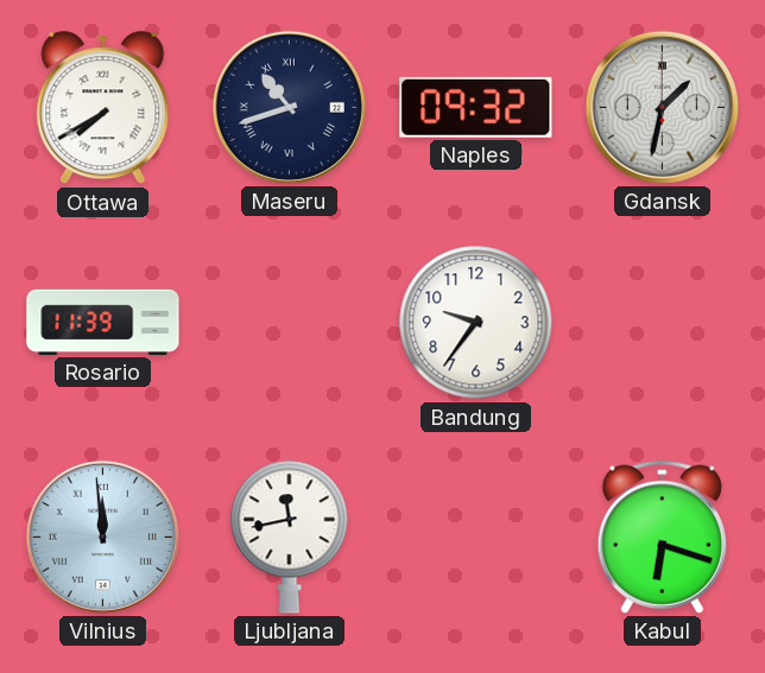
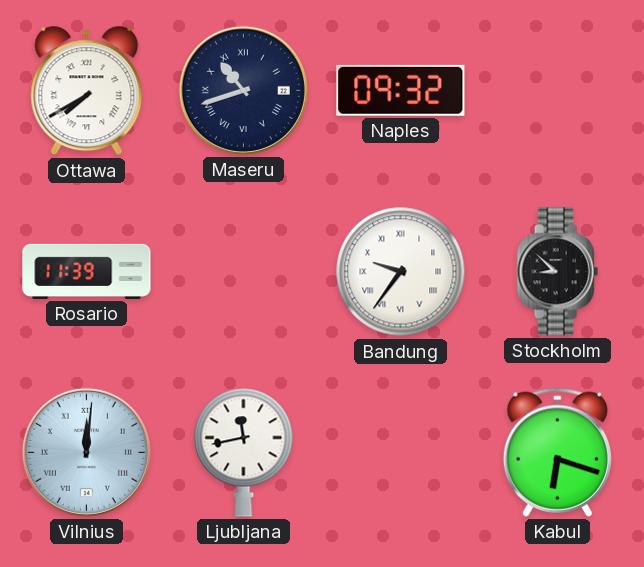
Gdansk: 1:32 -> none (662, 107)
Bandung numerals: Arabic -> Roman (401, 272)
Stockholm: none -> 8:52 (557, 272)
Vilnius: 11:59 -> 12:01 (86, 452)
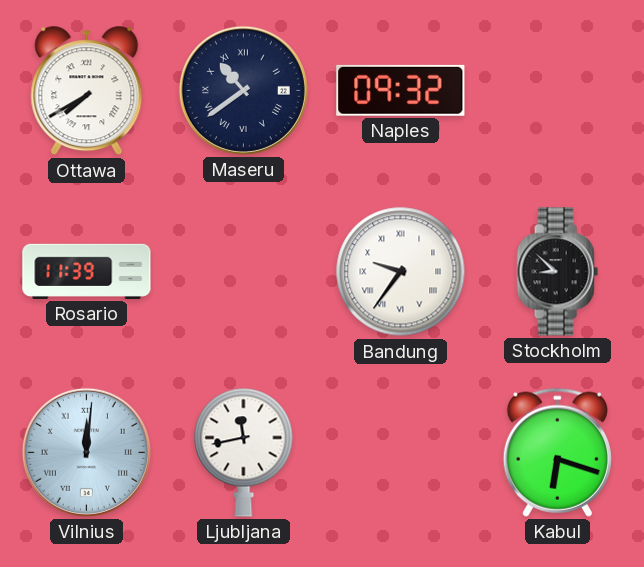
Maseru: 10:42 -> 10:39 (243, 90)
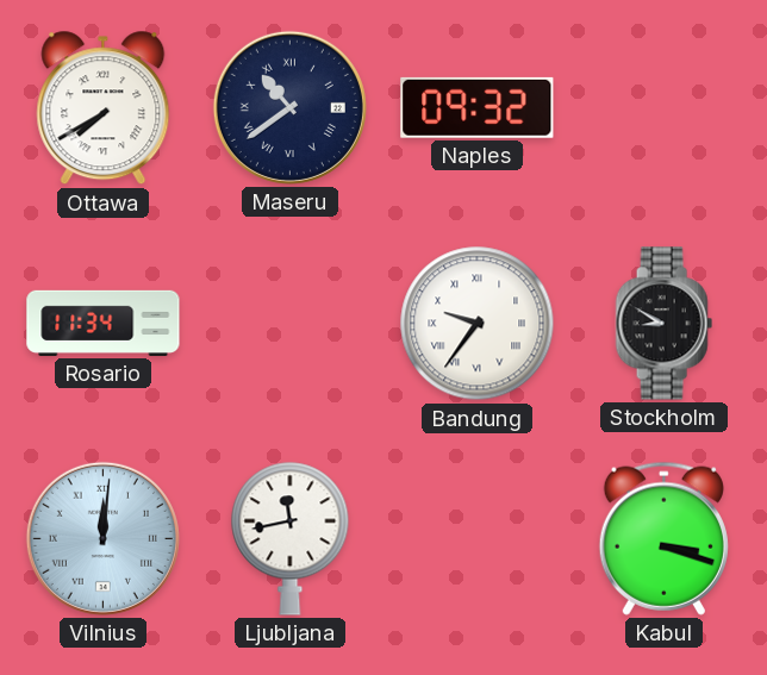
Rosario: 11:39 -> 11:34 (104, 323)
Stockholm: 8:52 -> 8:50 (663, 324)
Kabul: 6:18 -> 3:18 (663, 538)
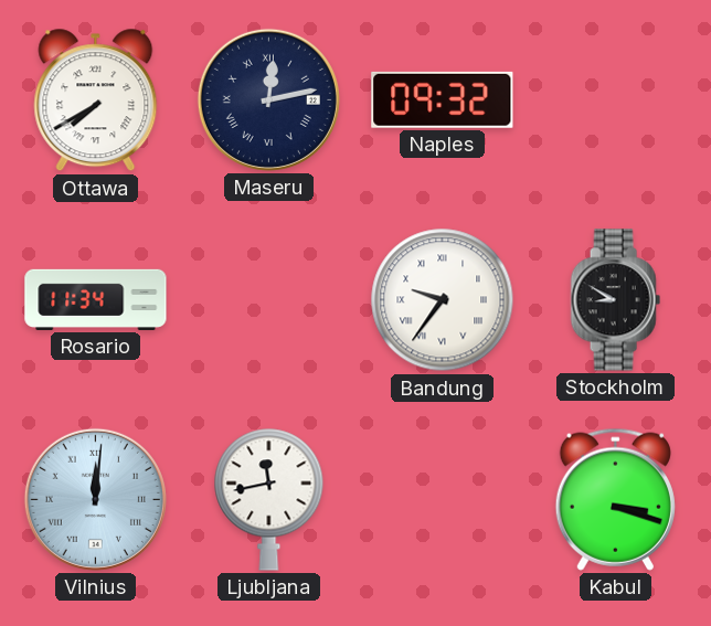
Maseru: 10:39 -> 12:13 (268, 99)
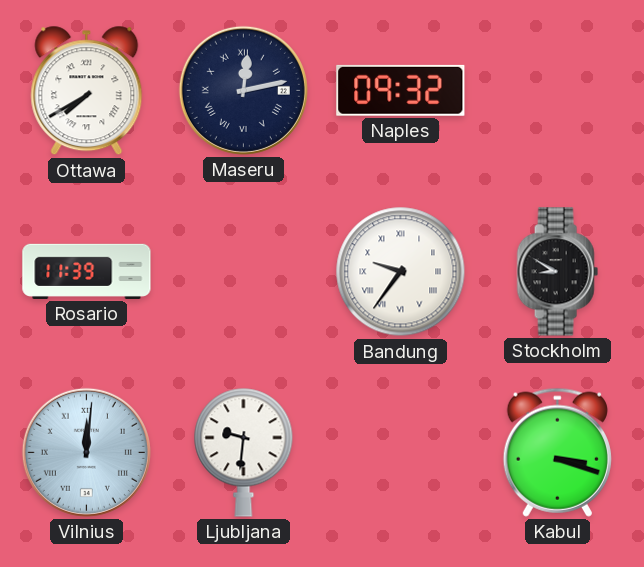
Rosario: 11:34 -> 11:39 (87, 271)
Ljubljana: 11:43 -> 9:31 (244, 452)
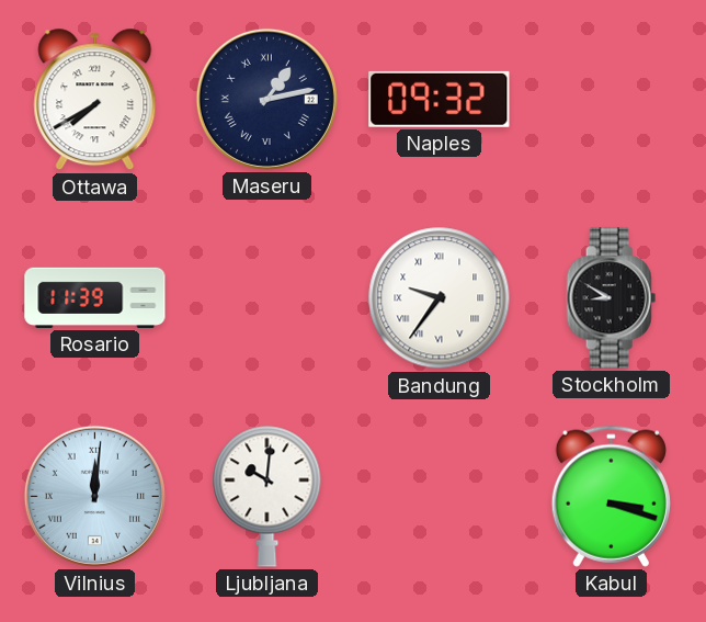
Maseru: 12:13 -> 1:13 (266, 99)
Ljubljana: 9:31 -> 10:01 (267, 496)
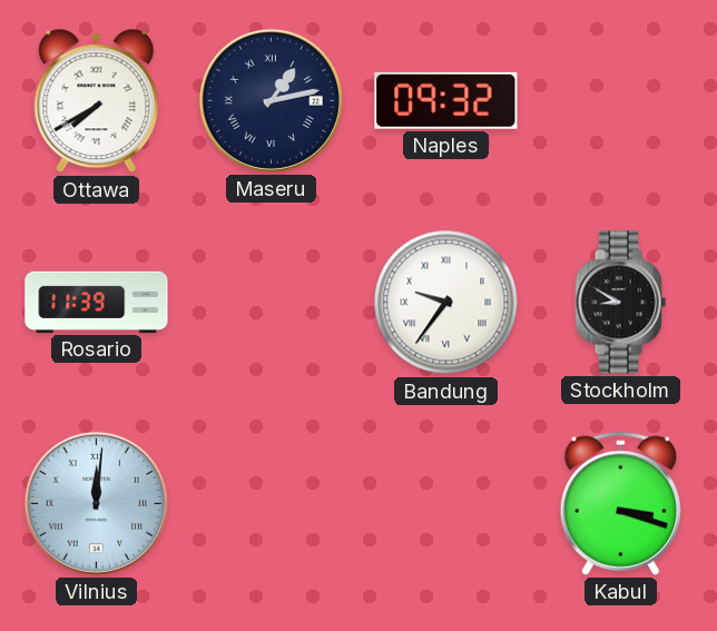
Ljubljana: 10:01 -> none (267, 496)
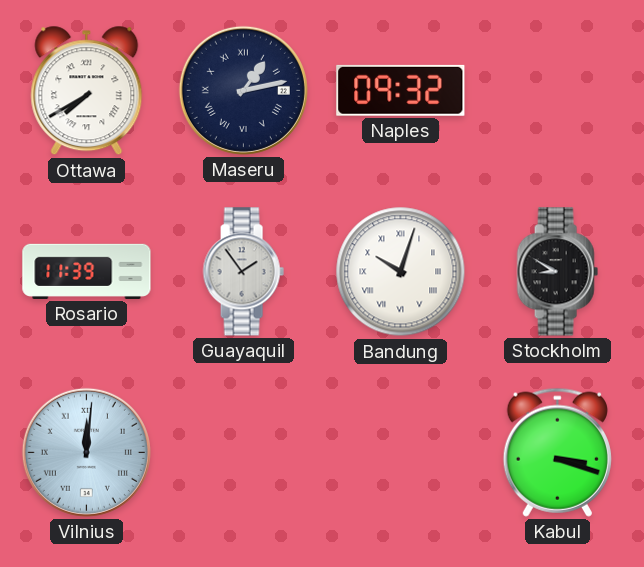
Guayaquil: none -> 1:54 (243, 272)
Bandung: 9:36 -> 10:03 (401, 272)
